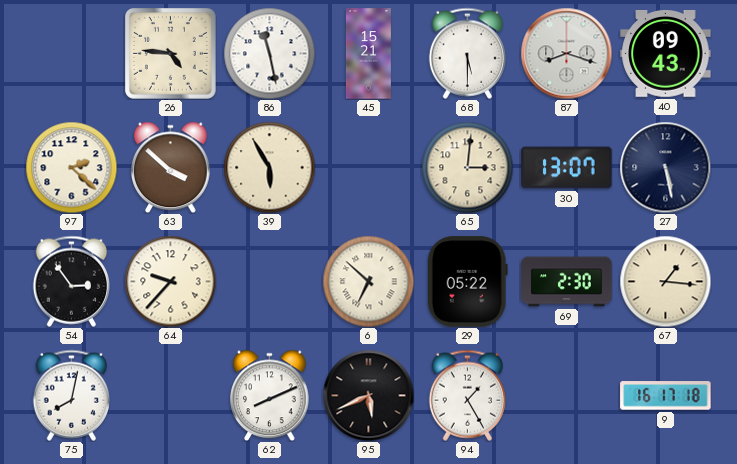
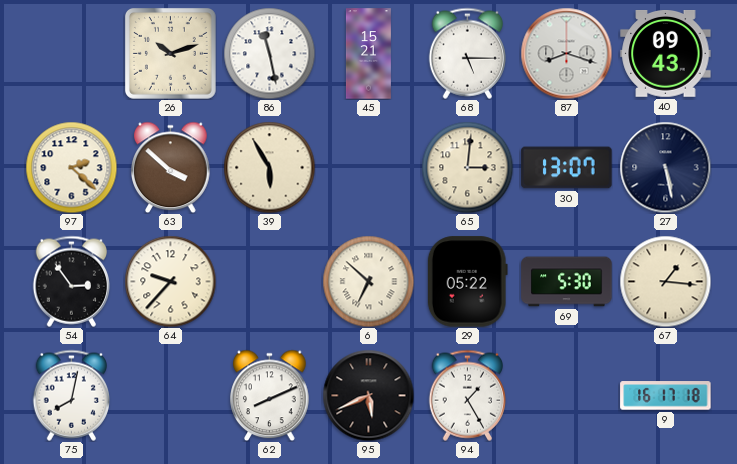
26: 4:46 -> 10:12 (170, 53)
68: 5:30 -> 5:15 (467, 53)
69: 2:30 -> 5:30 (567, 282)
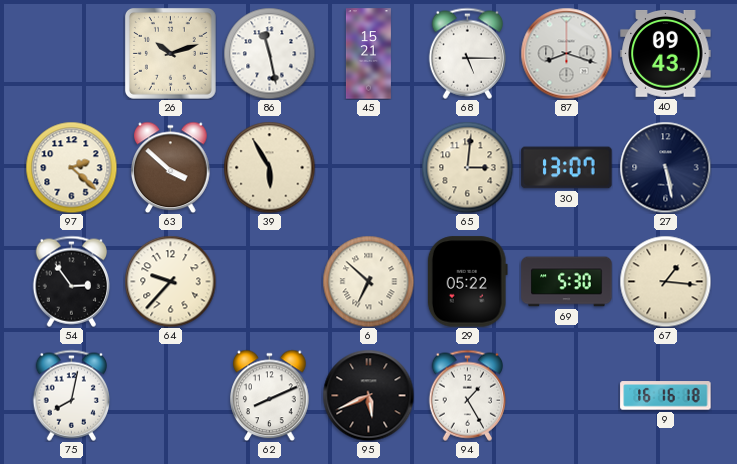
9: 16:17 -> 16:16 (666, 396)
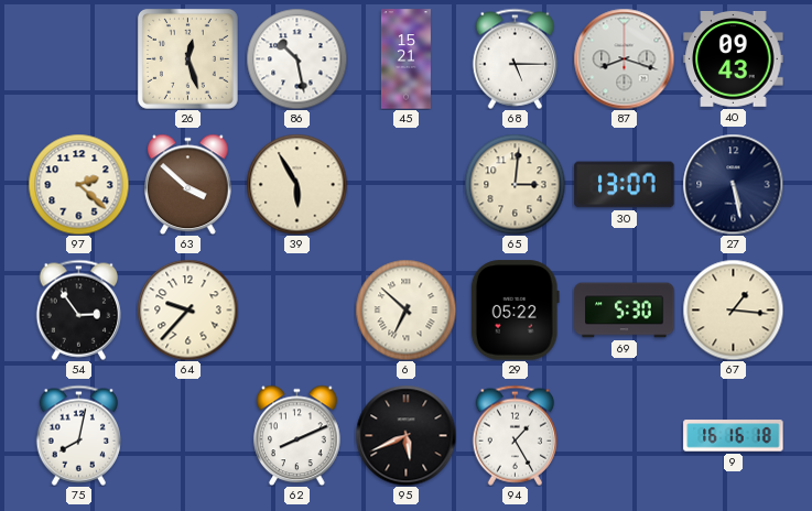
26: 10:12 -> 12:27 (187, 58)
86: 11:28 -> 10:28 (296, 58)
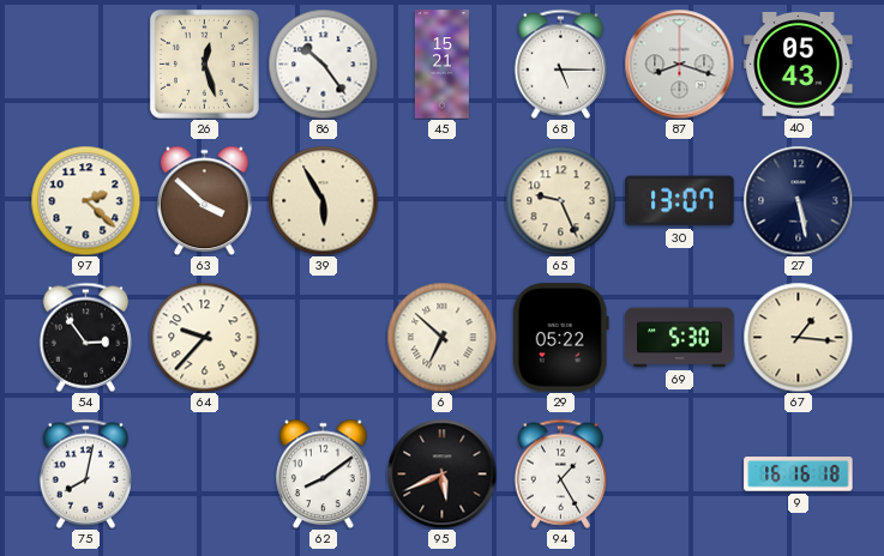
86: 10:28 -> 10:24 (323, 64)
40: 09:43 -> 05:43 (799, 65)
65: 3:01 -> 9:26 (560, 200)
62: 8:11 -> 8:09 (324, 473)
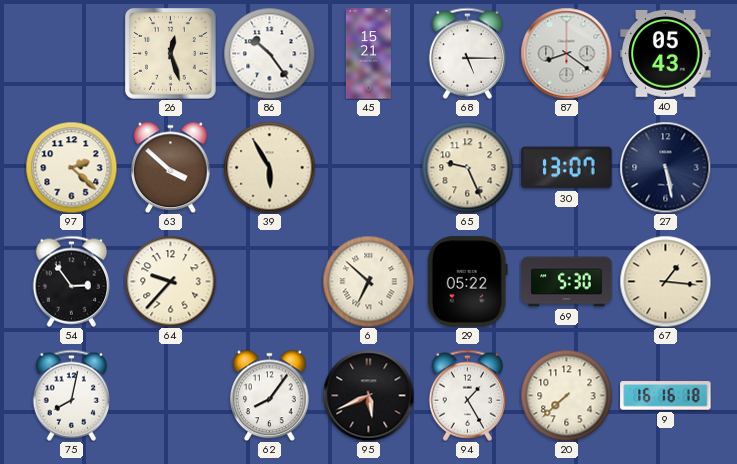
87: 8:18 -> 8:21 (566, 53)
62: 8:09 -> 8:06 (270, 395)
20: none -> 7:38 (566, 395)
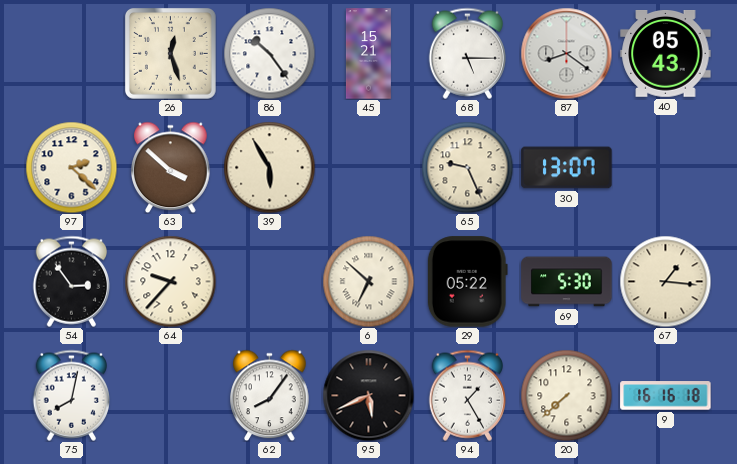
27: 5:28 -> none (665, 167)
